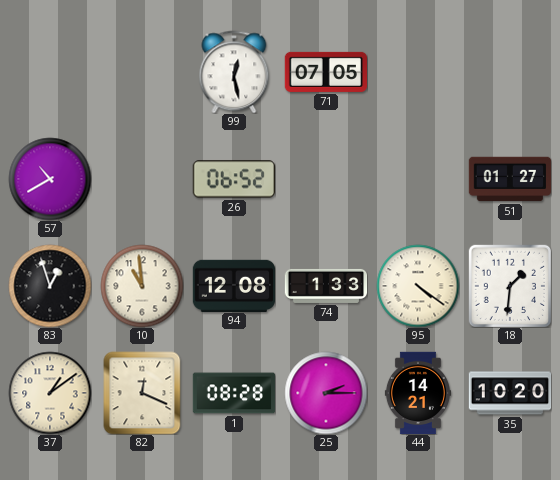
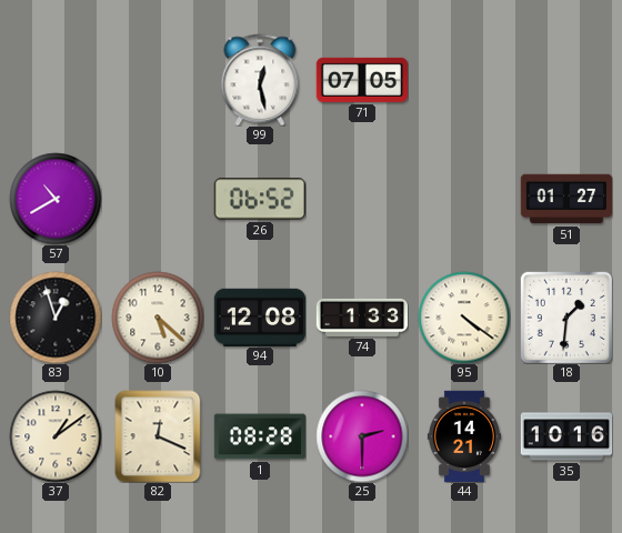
10: 10:59 -> 5:22 (158, 318)
25: 2:15 -> 2:30 (362, 436)
35: 10:20 -> 10:16 (566, 436)
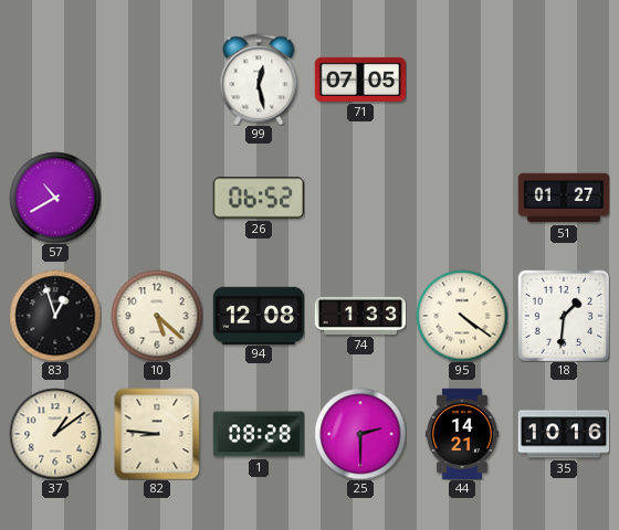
82: 12:19 -> 8:46 (157, 434)
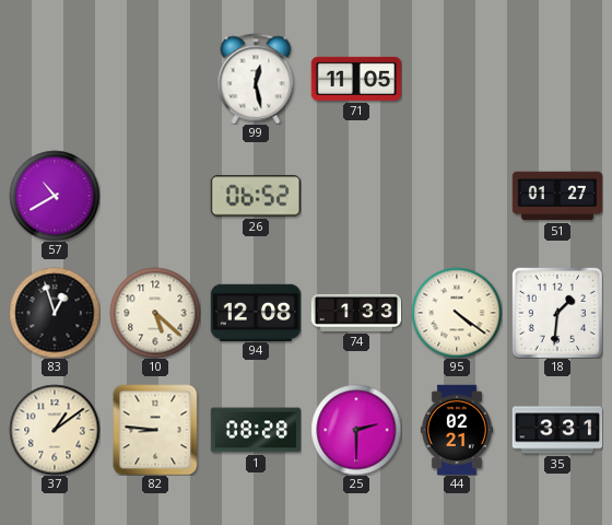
71: 07:05 -> 11:05 (355, 79)
44: 14:21 -> 02:21 (457, 430)
35: 10:16 -> 3:31 (557, 430)
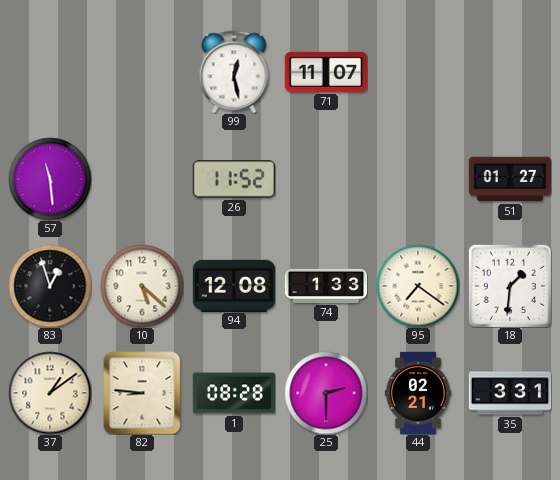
71: 11:05 -> 11:07 (325, 72)
57: 10:40 -> 11:29 (50, 179)
26: 06:52 -> 11:52 (233, 179)
95: 4:21 -> 7:21 (418, 286)
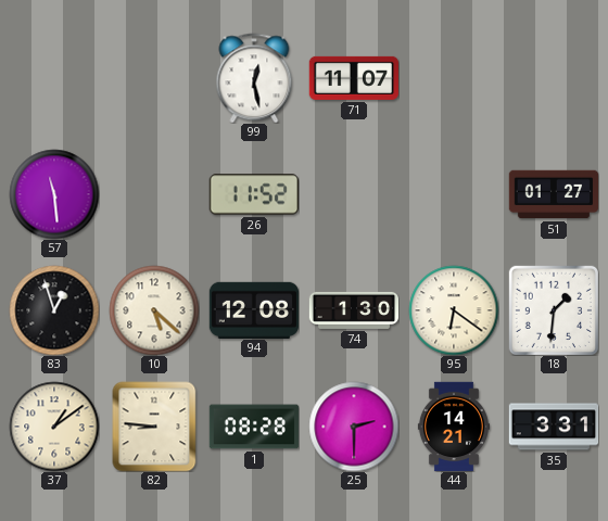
74: 1:33 -> 1:30 (354, 310)
95: 7:21 -> 6:21 (454, 310)
44: 02:21 -> 14:21 (454, 427)
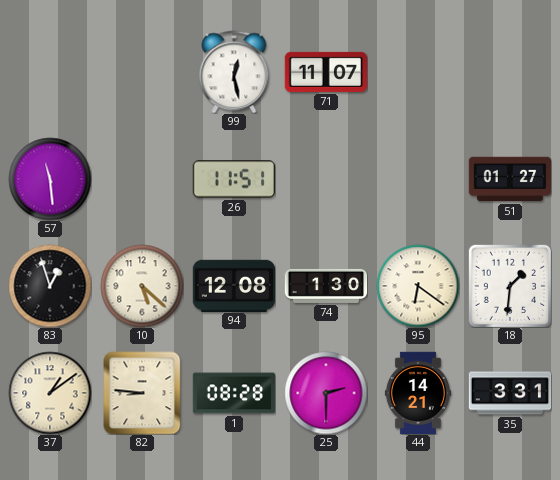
26: 11:52 -> 11:51 (233, 179)
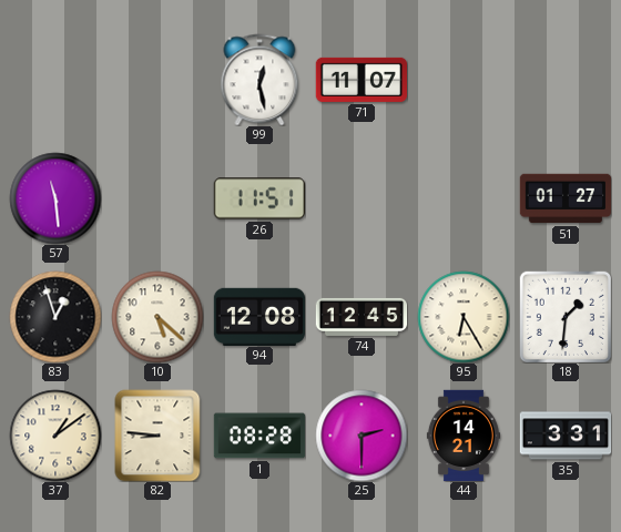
74: 1:30 -> 12:45 (362, 317)
95: 6:21 -> 6:25 (464, 317)
